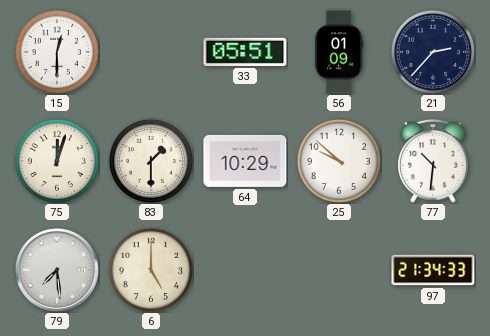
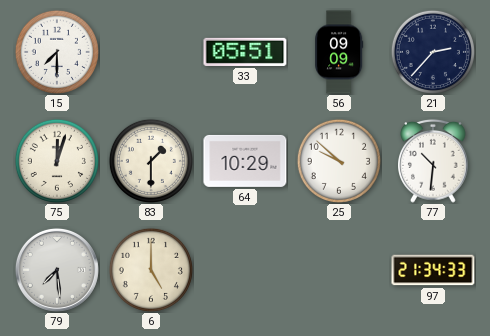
15: 12:30 -> 7:30 (57, 52)
56: 01:09 -> 09:09 (340, 52)
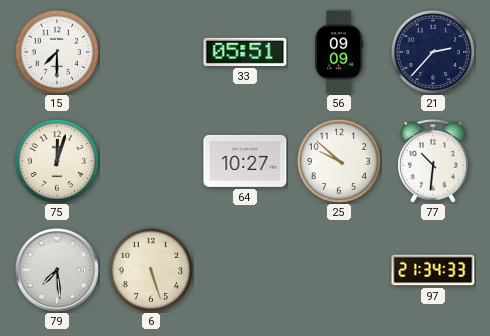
83: 1:30 -> none (151, 161)
64: 10:29 -> 10:27 (245, 161)
6: 5:00 -> 5:27 (151, 270)
